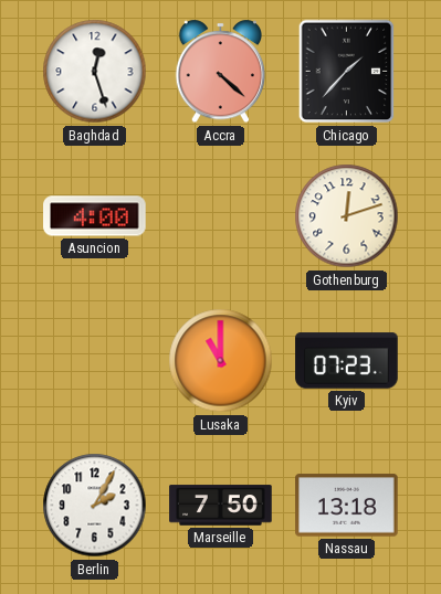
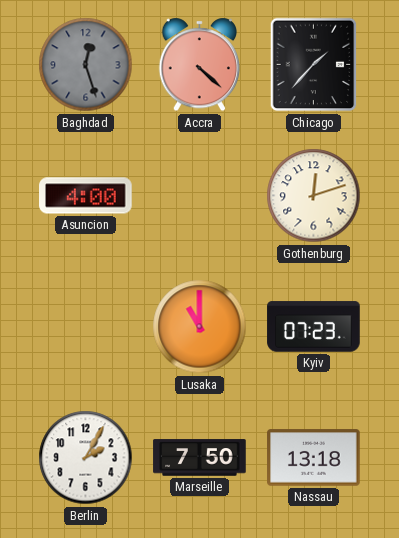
Baghdad dial: white -> grey (86, 65)
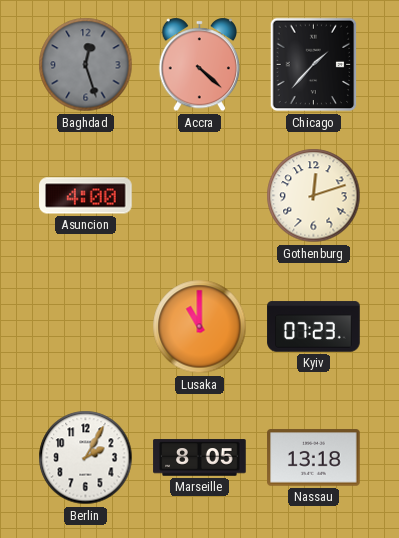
Marseille: 7:50 -> 8:05 (200, 458)
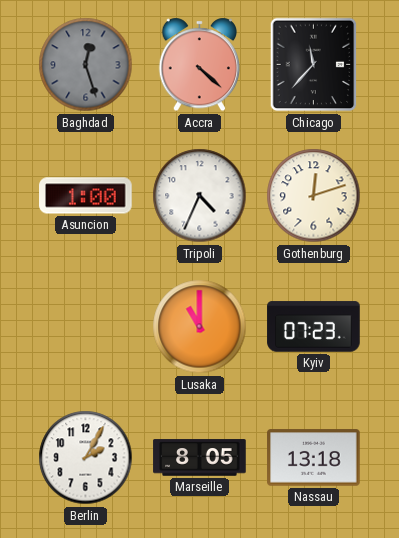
Chicago: 1:37 -> 11:37 (314, 65)
Asuncion: 4:00 -> 1:00 (86, 196)
Tripoli: none -> 4:34 (200, 196)
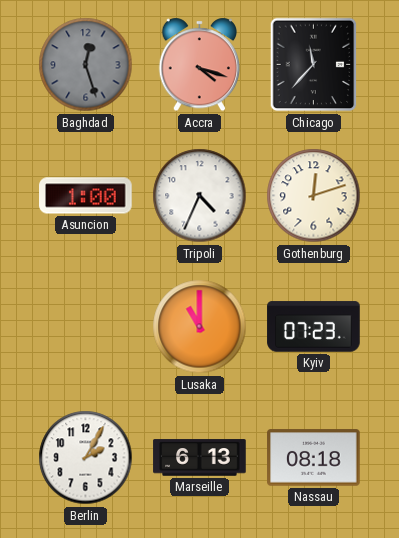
Accra: 4:22 -> 4:18 (199, 65)
Marseille: 8:05 -> 6:13 (200, 458)
Nassau: 13:18 -> 08:18 (314, 458)
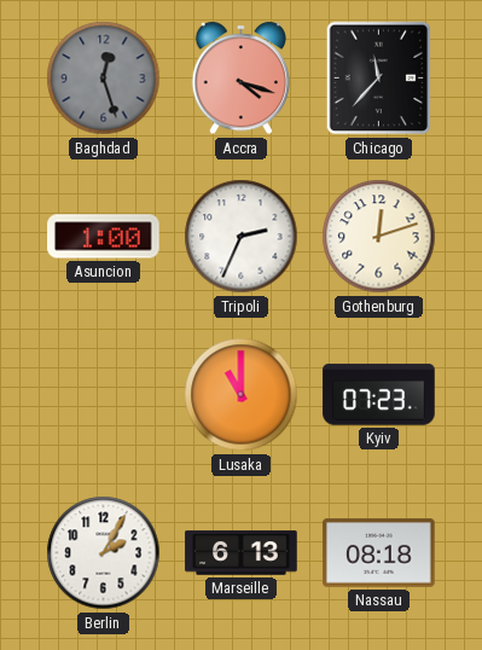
Tripoli: 4:34 -> 2:34 (242, 237)
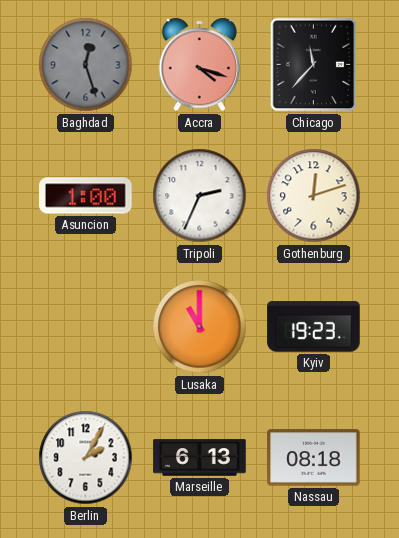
Kyiv: 07:23 -> 19:23 (314, 327)
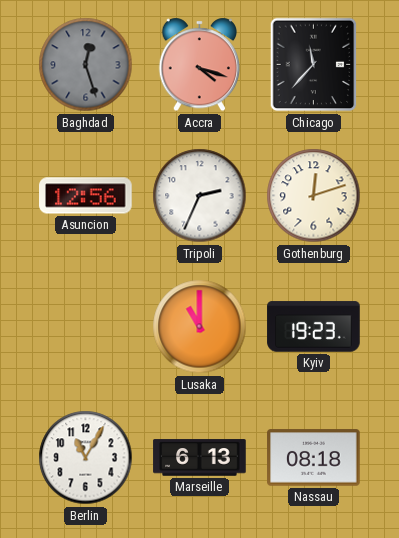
Asuncion: 1:00 -> 12:56 (86, 196)
Berlin: 2:05 -> 11:05 (86, 458)
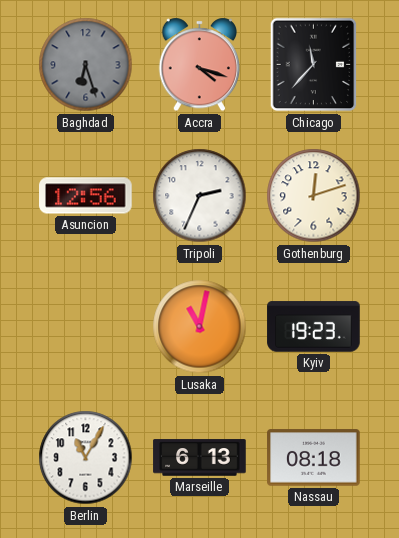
Baghdad: 12:27 -> 6:27 (86, 65)
Lusaka: 11:00 -> 11:02 (200, 327)
